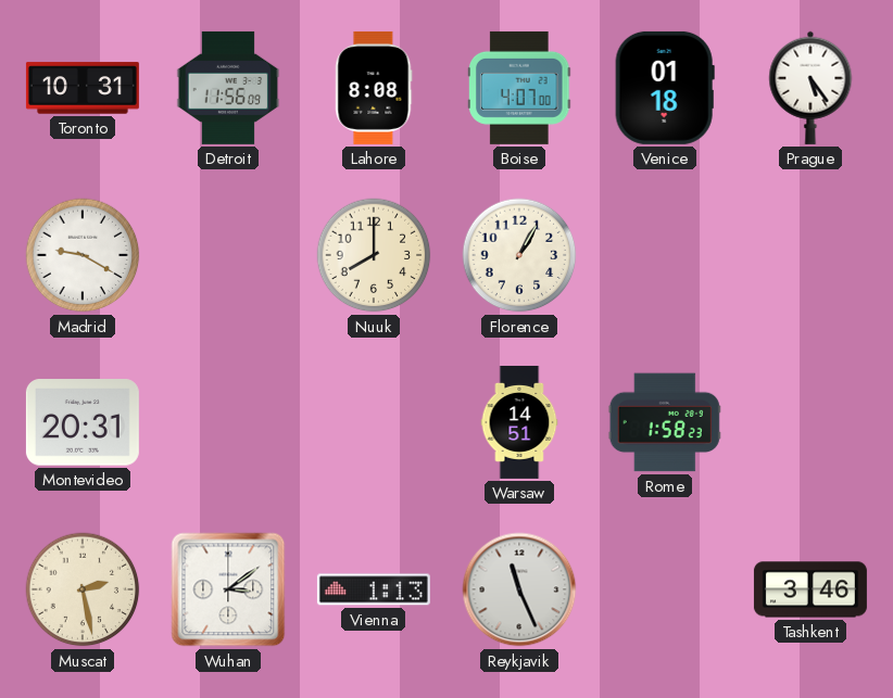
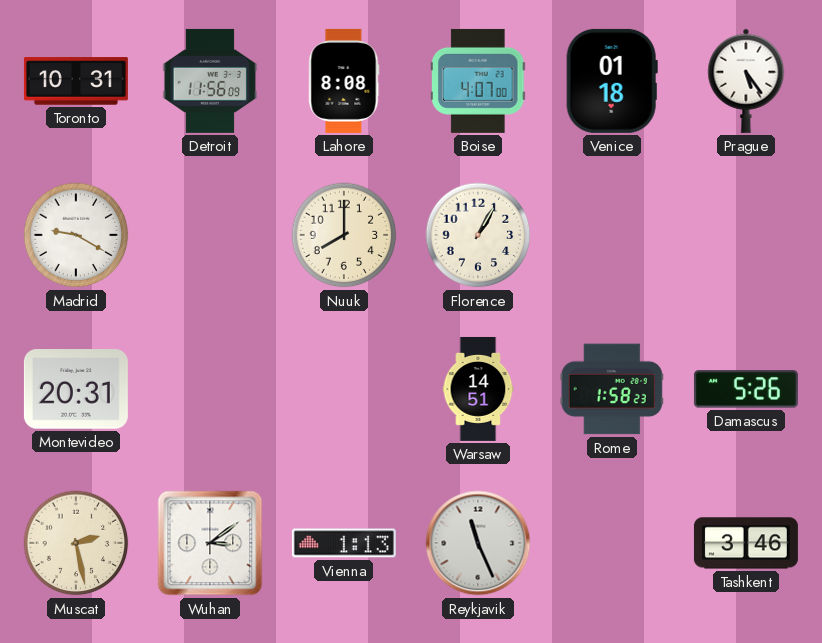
Damascus: none -> 5:26 (746, 389)
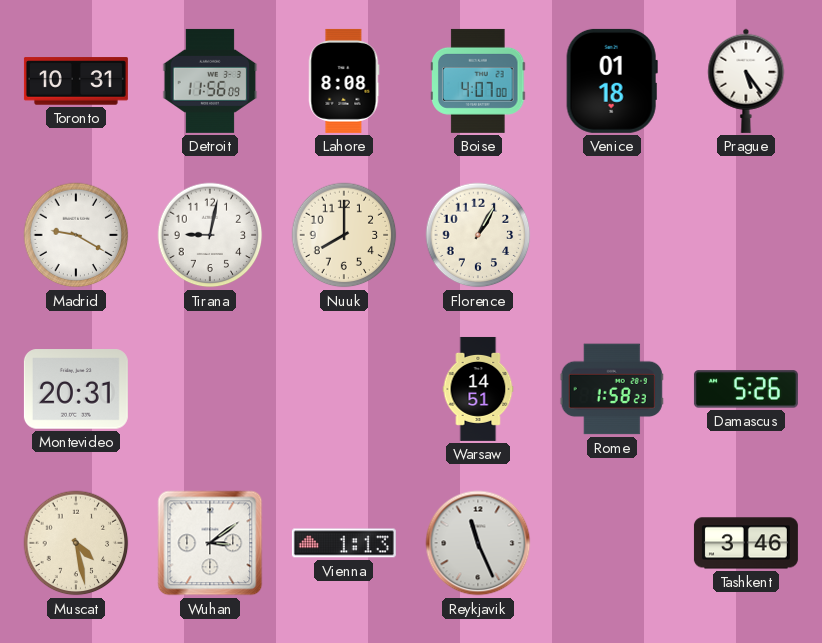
Tirana: none -> 9:02 (210, 235)
Muscat: 2:28 -> 4:28 (76, 543)
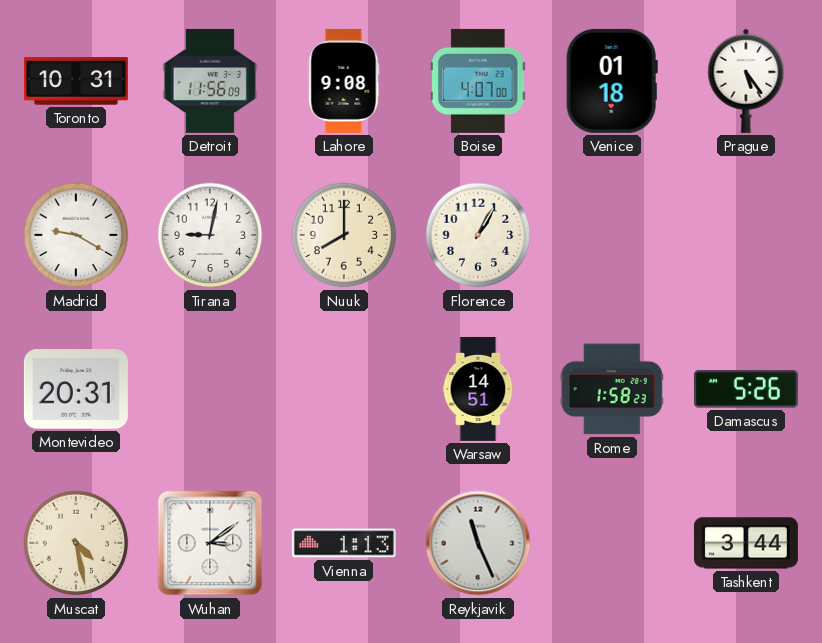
Lahore: 8:08 -> 9:08 (344, 81)
Tashkent: 3:46 -> 3:44 (746, 543)
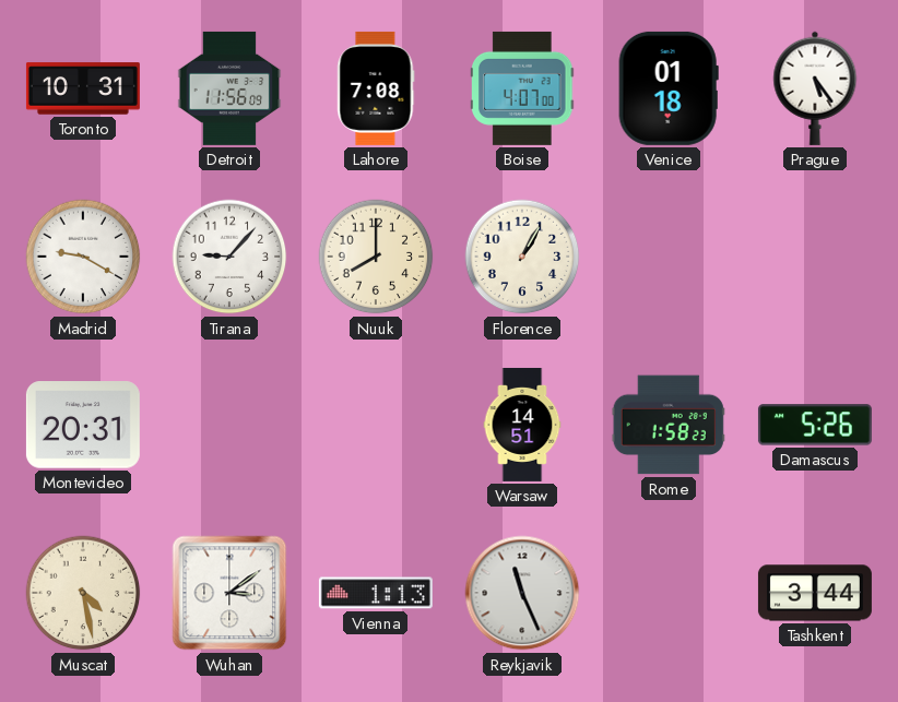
Lahore: 9:08 -> 7:08 (376, 88)
Tirana: 9:02 -> 9:07 (229, 257)
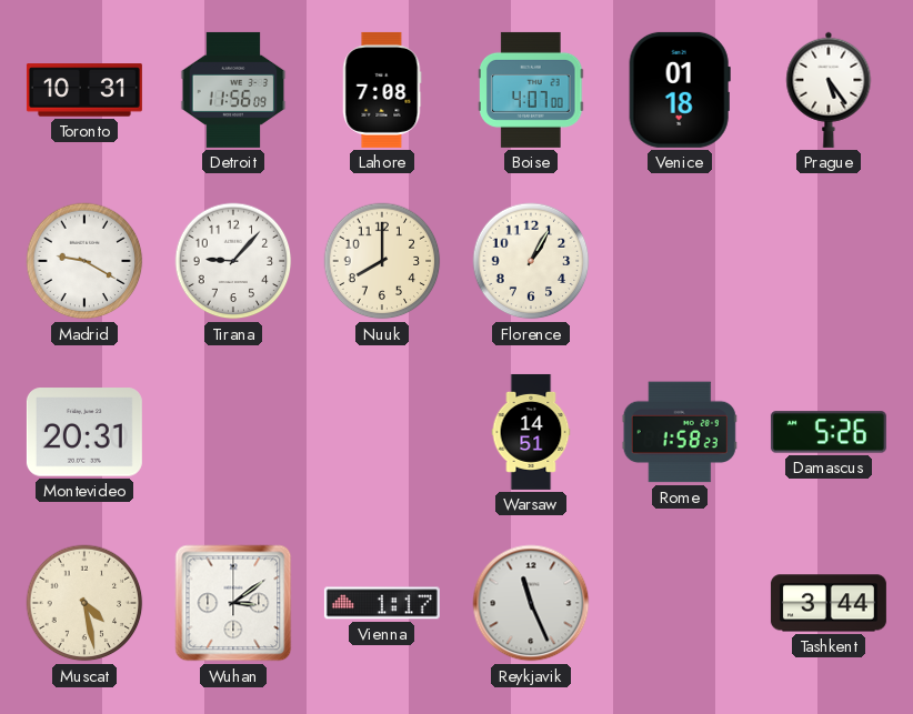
Vienna: 1:13 -> 1:17 (382, 603)
